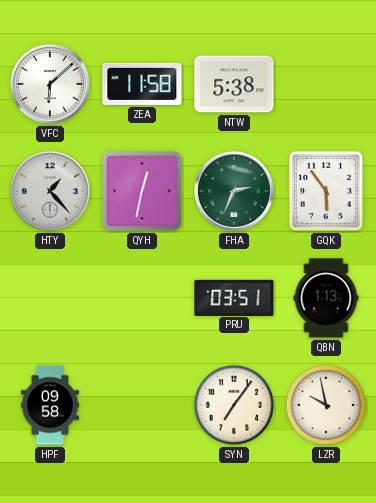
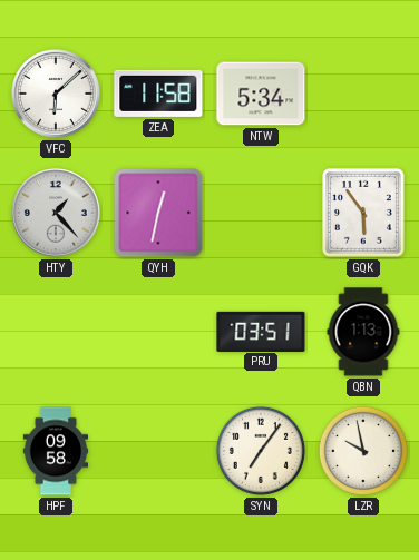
NTW: 5:38 -> 5:34 (261, 94)
FHA: 2:34 -> none (235, 192)
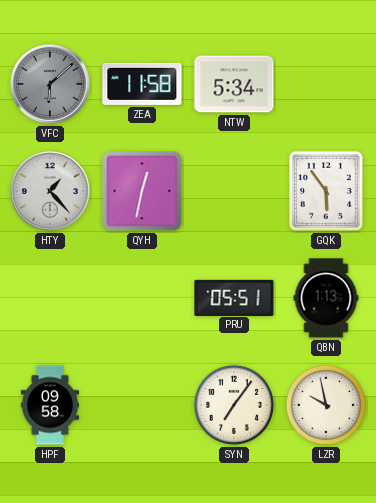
VFC dial: white -> grey (51, 85)
PRU: 03:51 -> 05:51 (234, 297)
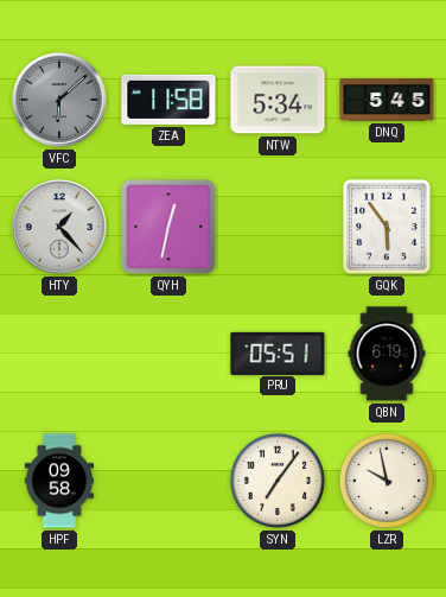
DNQ: none -> 5:45 (387, 101)
QBN: 1:13 -> 6:19 (387, 354)
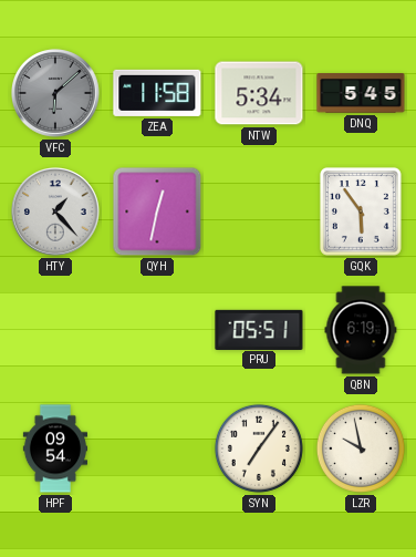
HPF: 09:58 -> 09:54 (54, 448)
